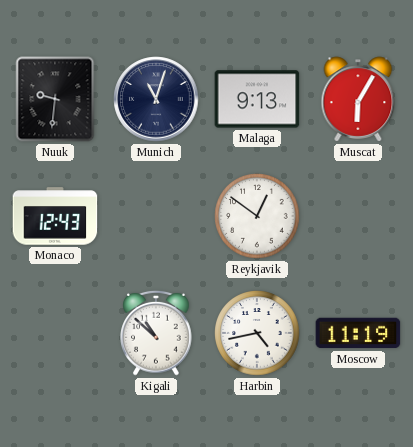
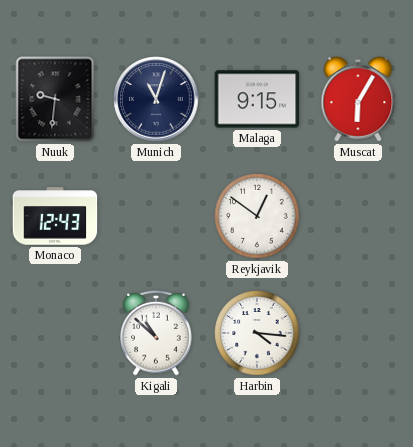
Malaga: 9:13 -> 9:15 (257, 99)
Harbin: 4:43 -> 4:16 (257, 333)
Moscow: 11:19 -> none (358, 333)
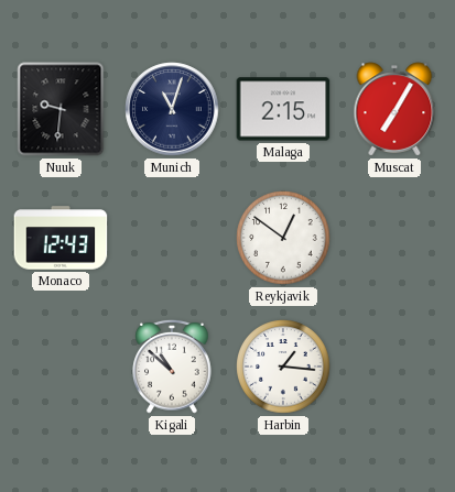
Malaga: 9:15 -> 2:15 (283, 109)
Muscat: 6:05 -> 7:05 (394, 109)
Harbin: 4:16 -> 1:16 (283, 367)
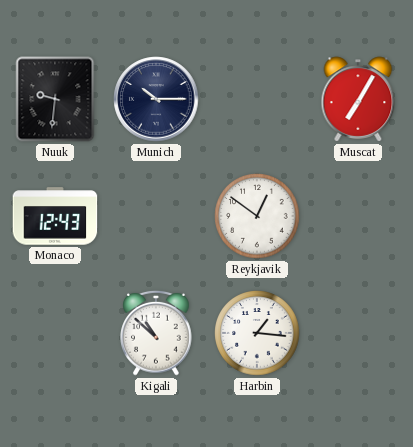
Munich: 11:03 -> 10:15 (156, 99)
Malaga: 2:15 -> none (283, 109)
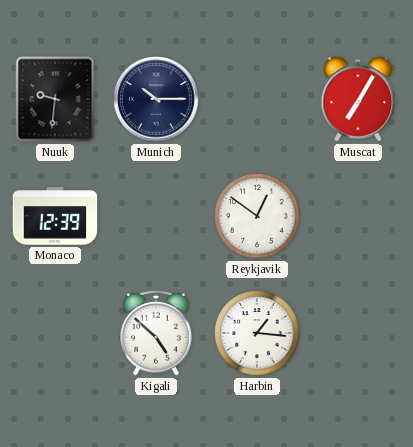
Monaco: 12:43 -> 12:39 (55, 216)
Kigali: 10:52 -> 4:52 (156, 333)
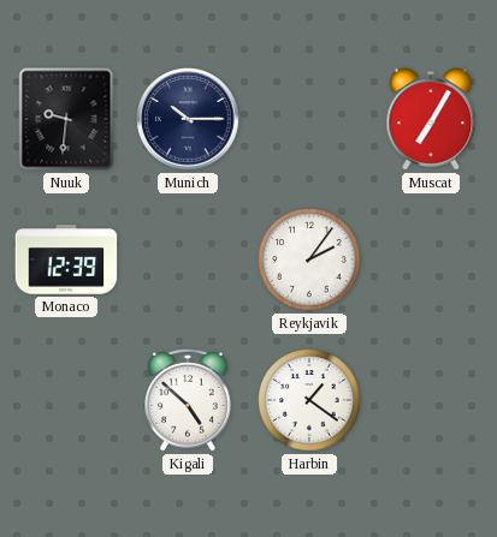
Reykjavik: 12:51 -> 2:06 (309, 259)
Harbin: 1:16 -> 1:21 (309, 400)
